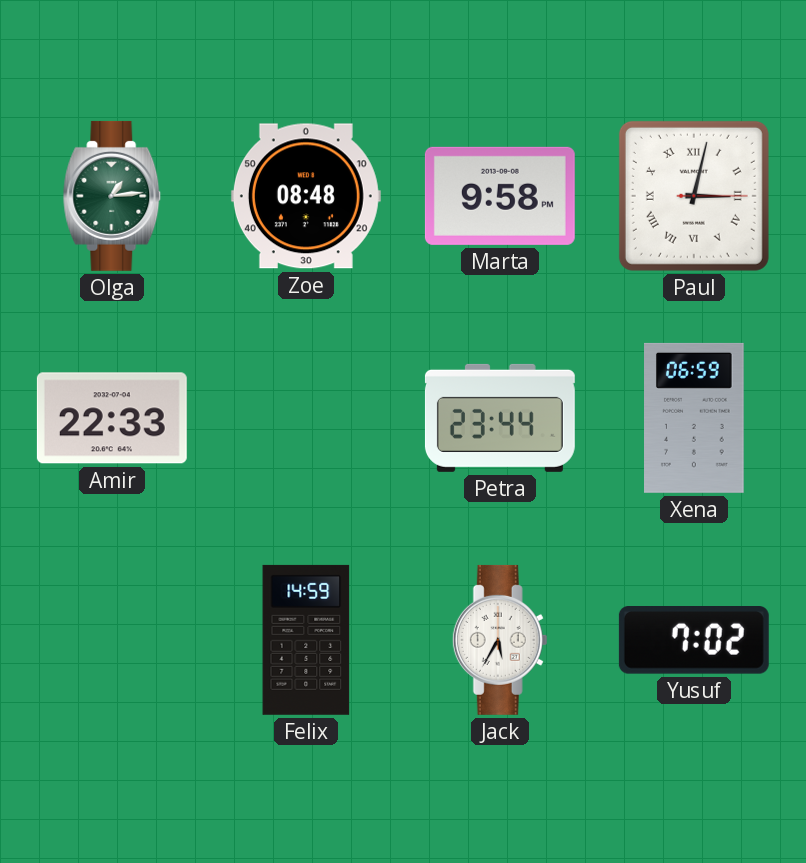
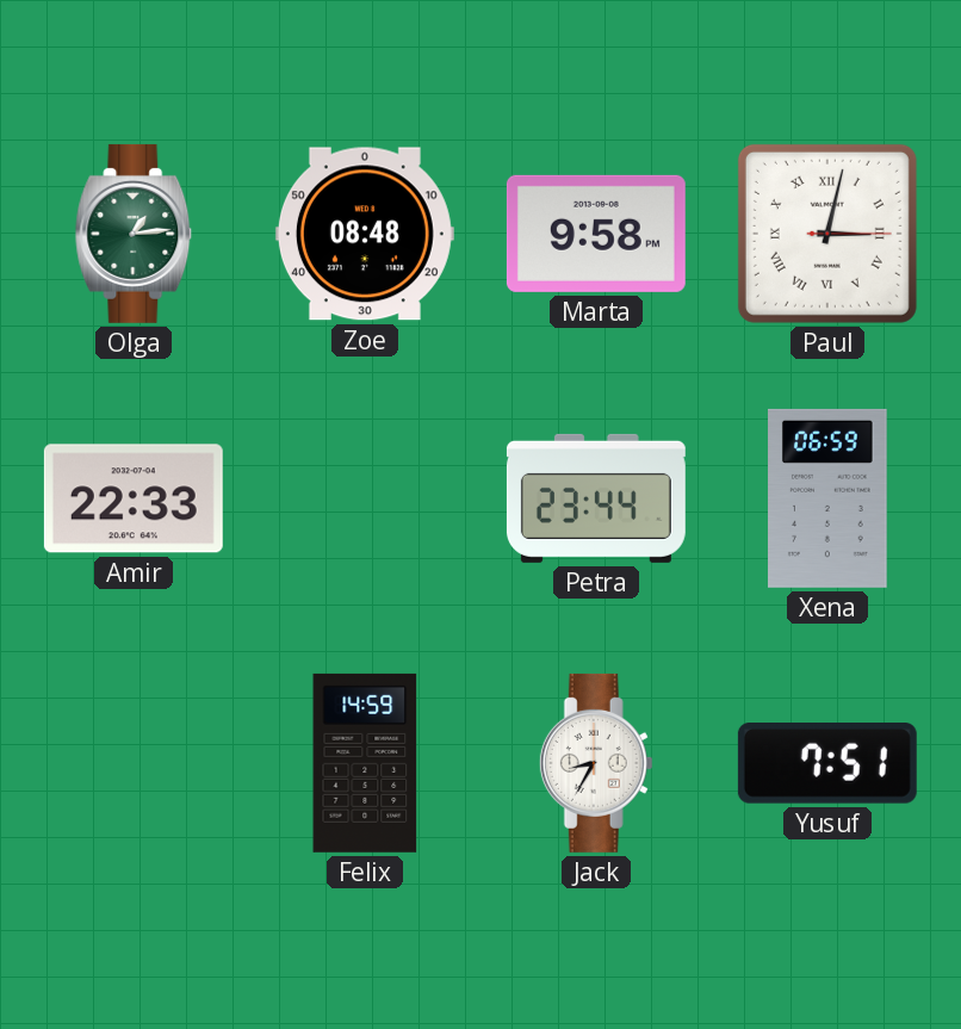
Jack: 5:35 -> 8:35 (596, 763)
Yusuf: 7:02 -> 7:51 (827, 764)
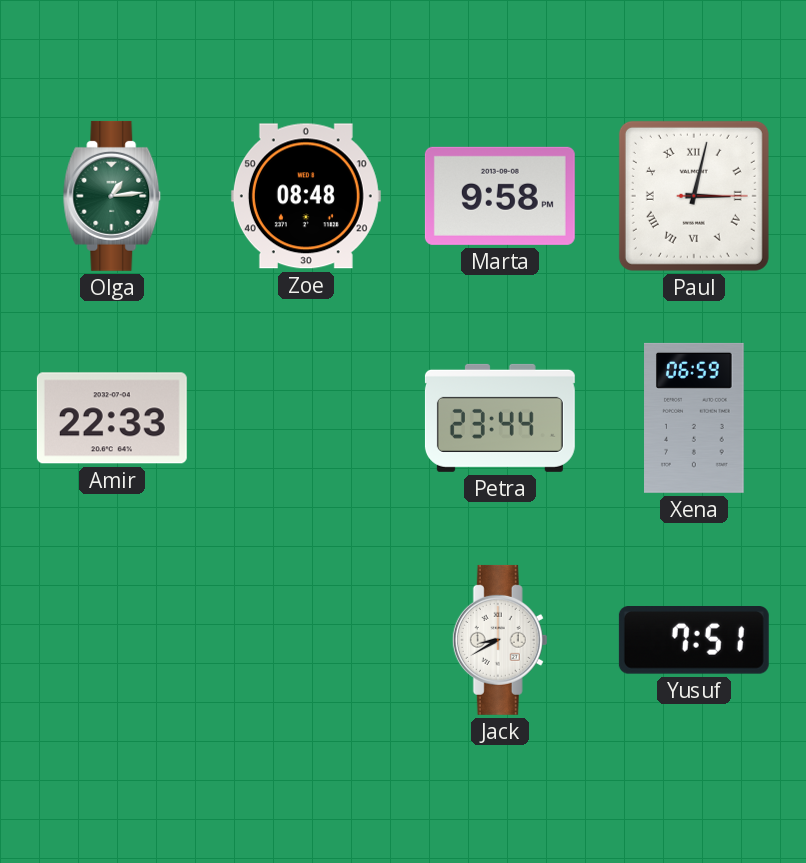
Felix: 14:59 -> none (365, 763)
Jack: 8:35 -> 8:40 (500, 640)
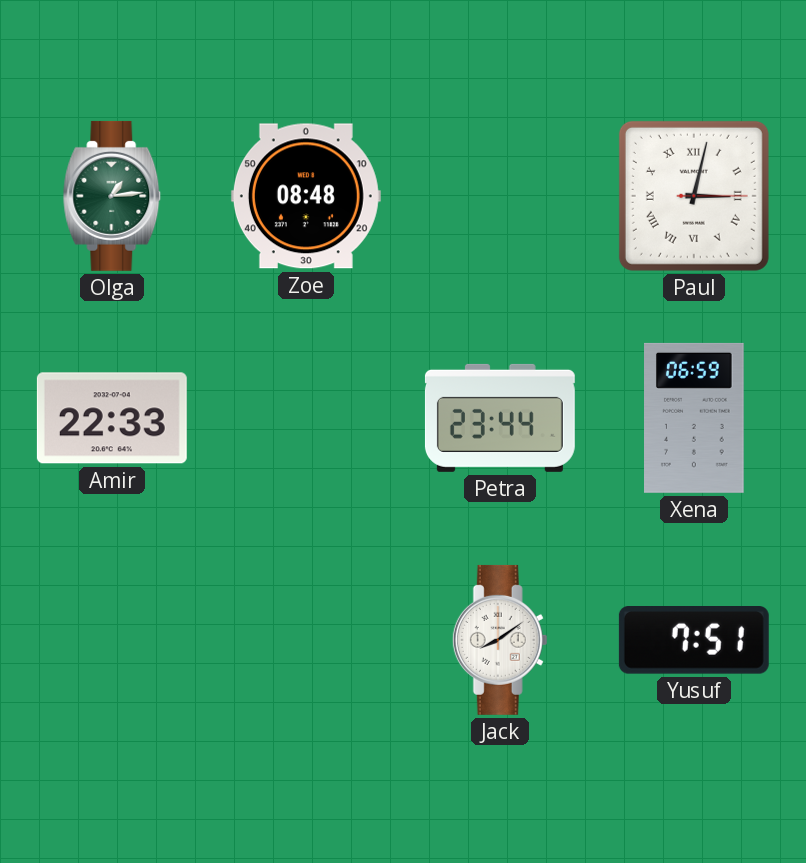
Marta: 9:58 -> none (500, 196)
Jack: 8:40 -> 8:09 (500, 640)
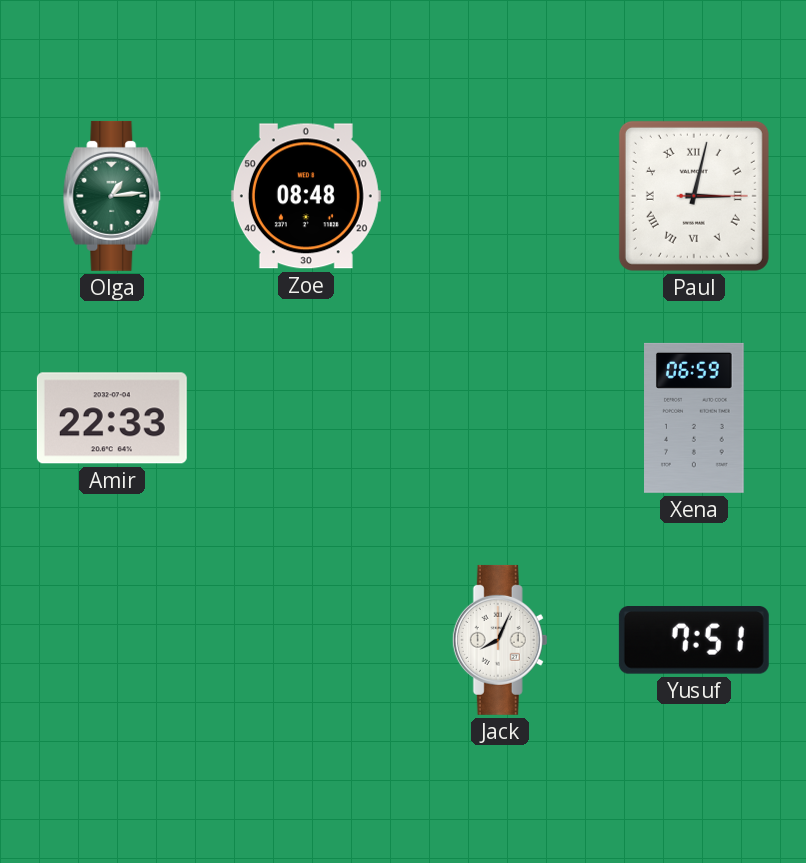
Petra: 23:44 -> none (500, 418)
Jack: 8:09 -> 8:04 (500, 640)
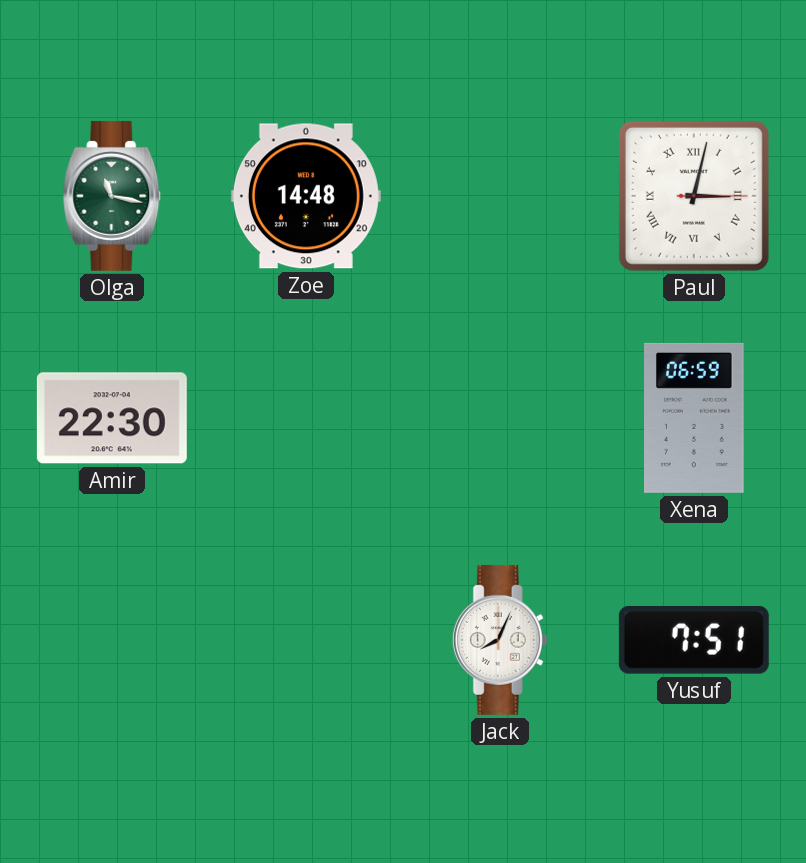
Olga: 1:14 -> 11:17 (112, 196)
Zoe: 08:48 -> 14:48 (306, 196)
Amir: 22:33 -> 22:30 (112, 418)
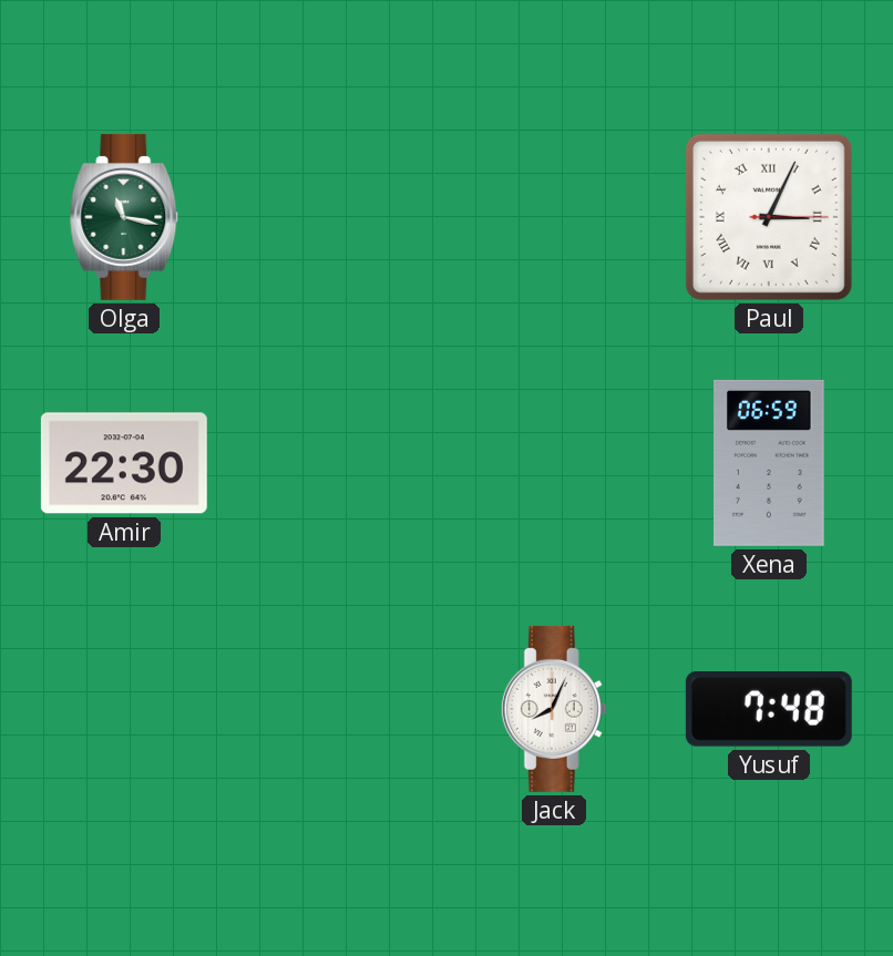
Zoe: 14:48 -> none (306, 196)
Paul: 3:02 -> 3:04 (769, 217)
Yusuf: 7:51 -> 7:48 (769, 710)
